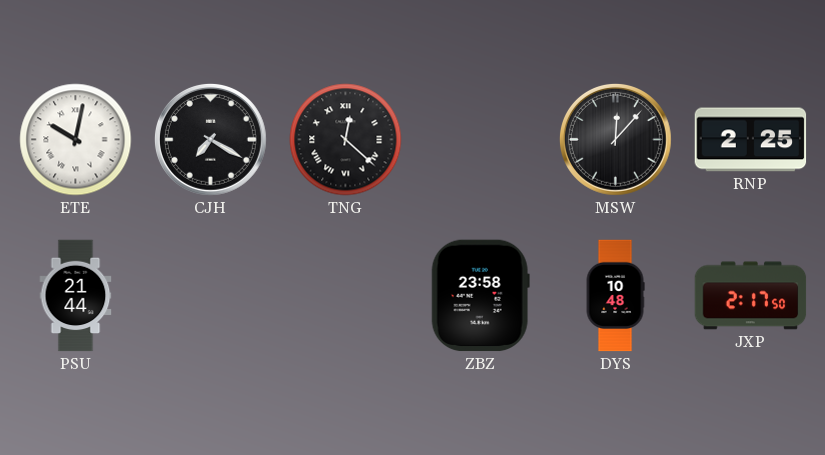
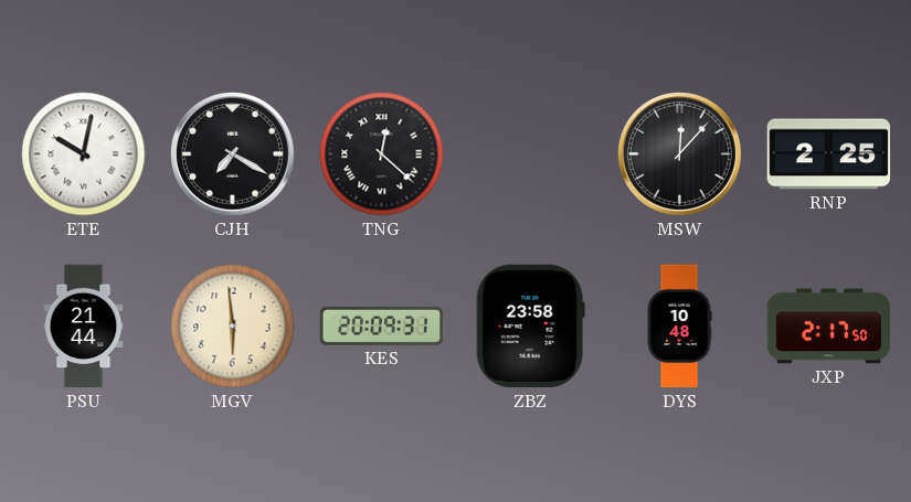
MGV: none -> 5:59 (233, 327)
KES: none -> 20:09 (382, 325)
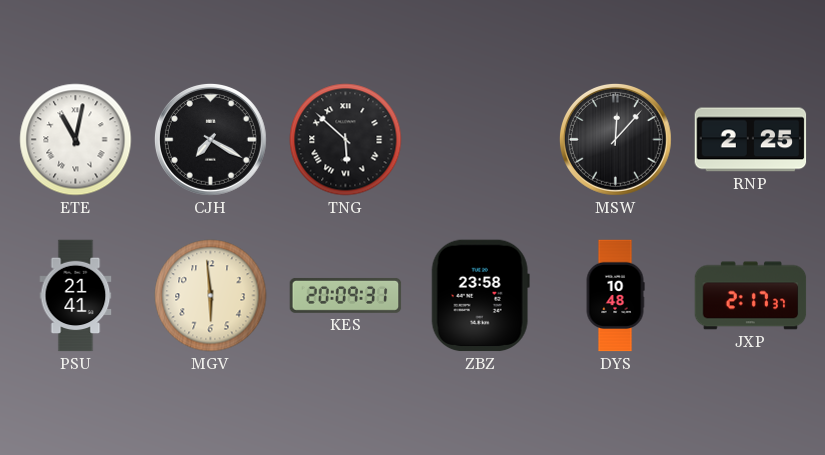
ETE: 10:02 -> 11:02 (76, 140)
TNG: 12:22 -> 5:52 (346, 140)
PSU: 21:44 -> 21:41 (76, 296)
JXP: 2:17:50 -> 2:17:37 (751, 296)
